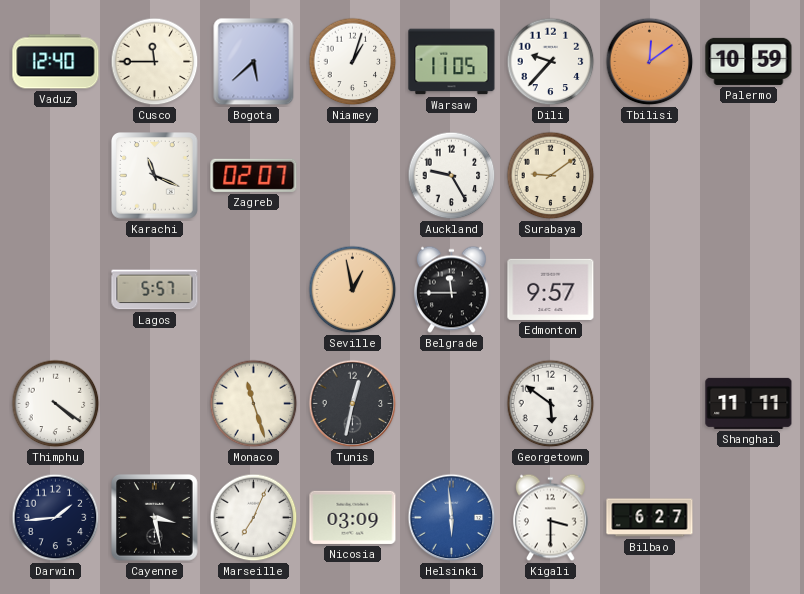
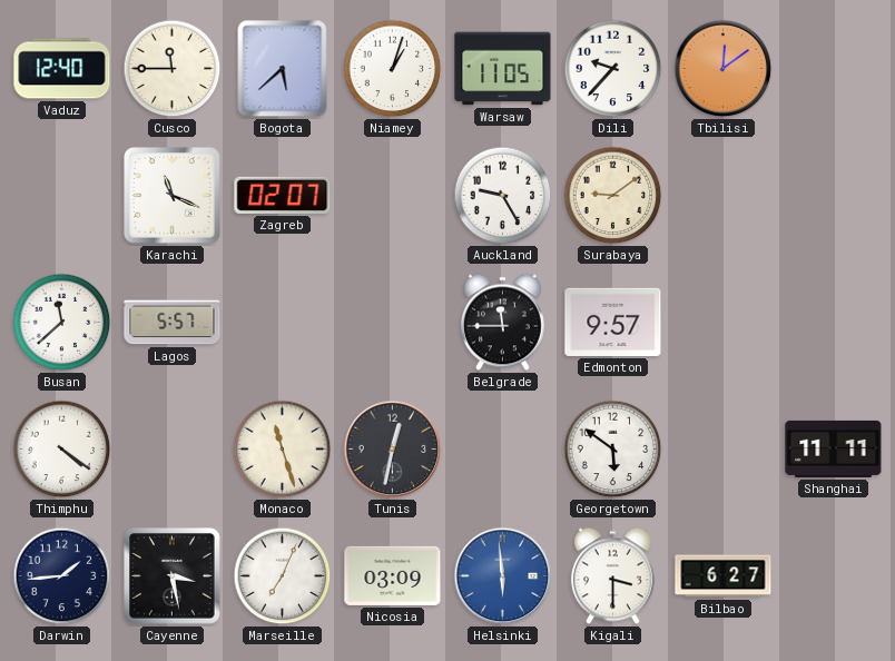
Palermo: 10:59 -> none (749, 61)
Busan: none -> 11:38 (62, 323)
Seville: 12:58 -> none (353, 290)
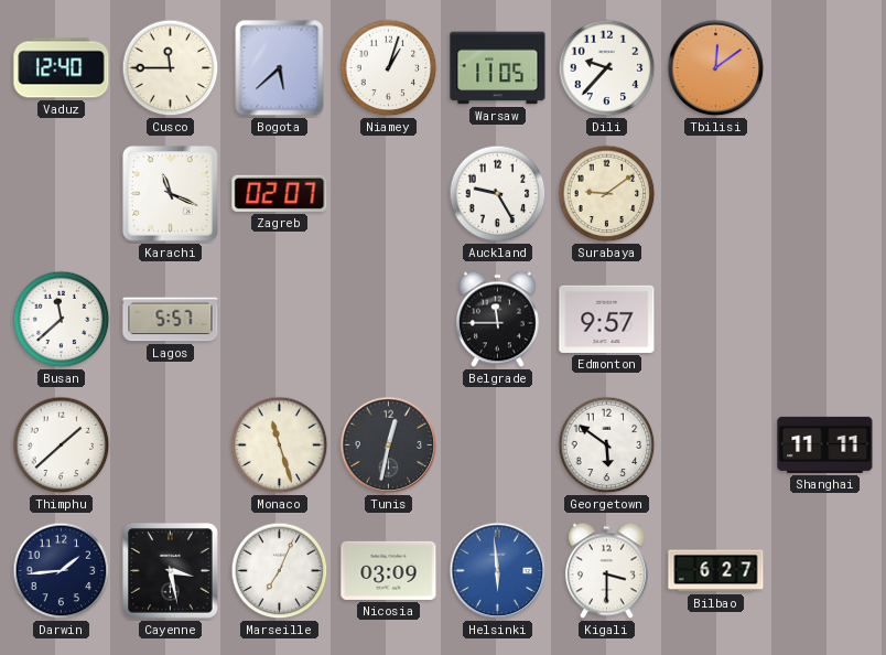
Thimphu: 4:21 -> 1:38 (62, 445)
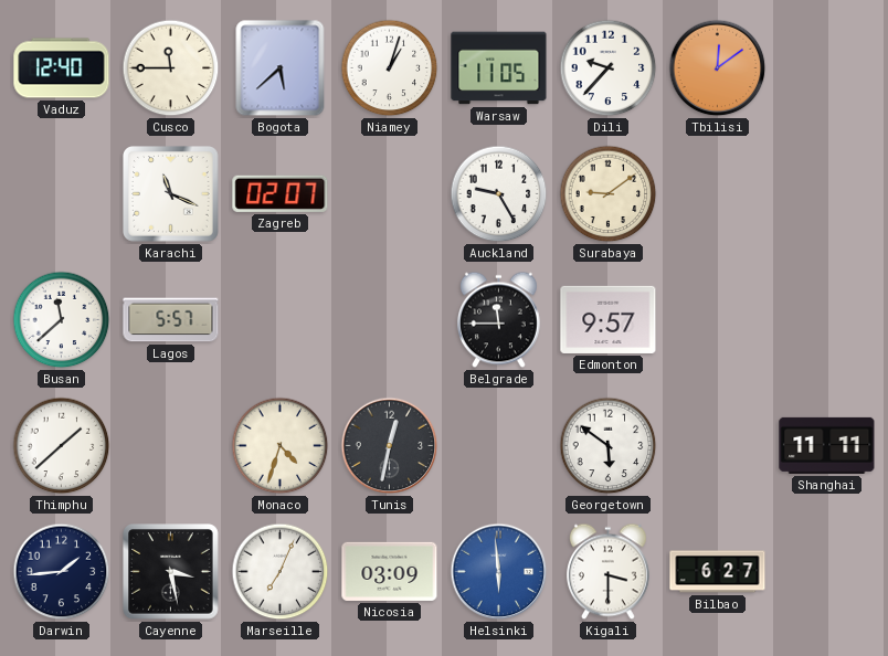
Monaco: 11:27 -> 4:33 (281, 446)
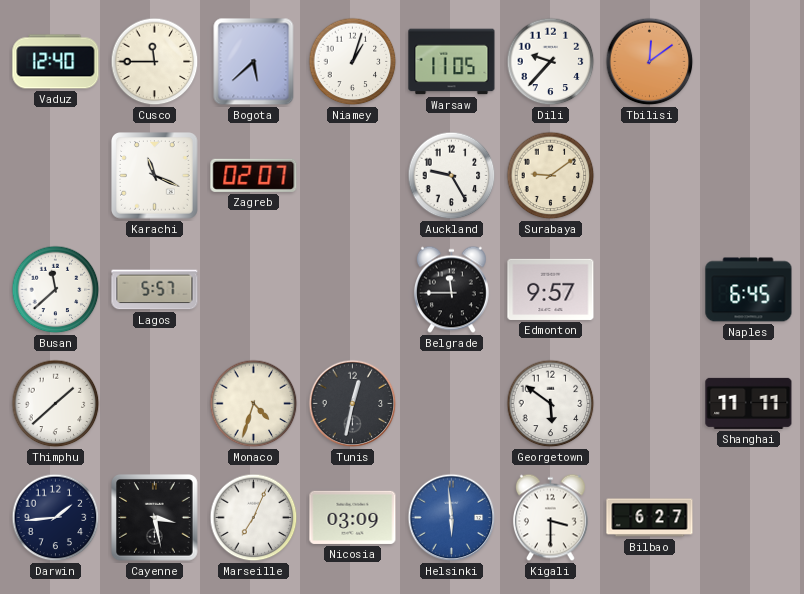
Naples: none -> 6:45 (749, 290)
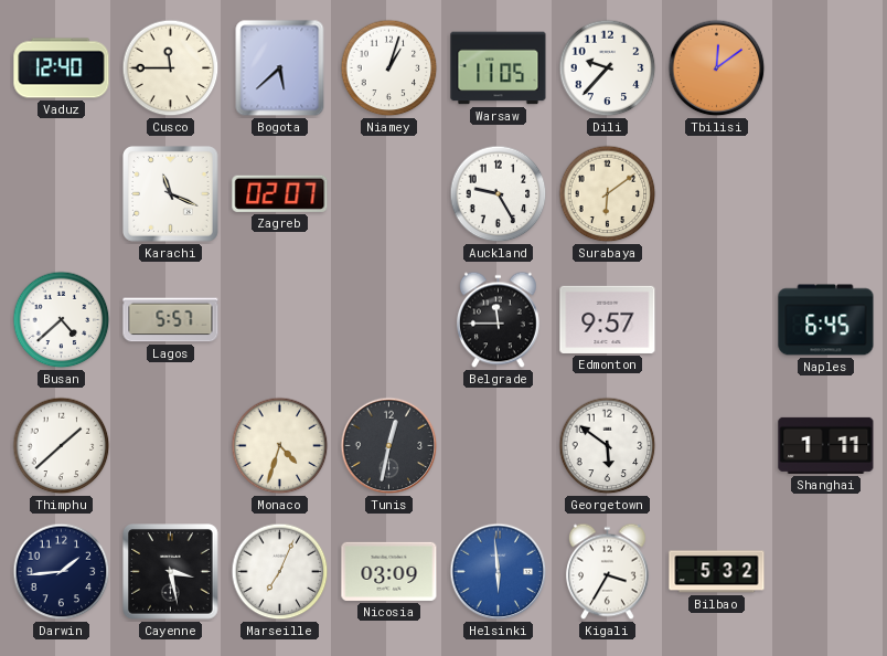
Surabaya: 9:09 -> 6:09 (608, 194)
Busan: 11:38 -> 4:38 (62, 320)
Shanghai: 11:11 -> 1:11 (826, 445)
Kigali: 3:30 -> 3:35 (607, 572)
Bilbao: 6:27 -> 5:32 (717, 572)
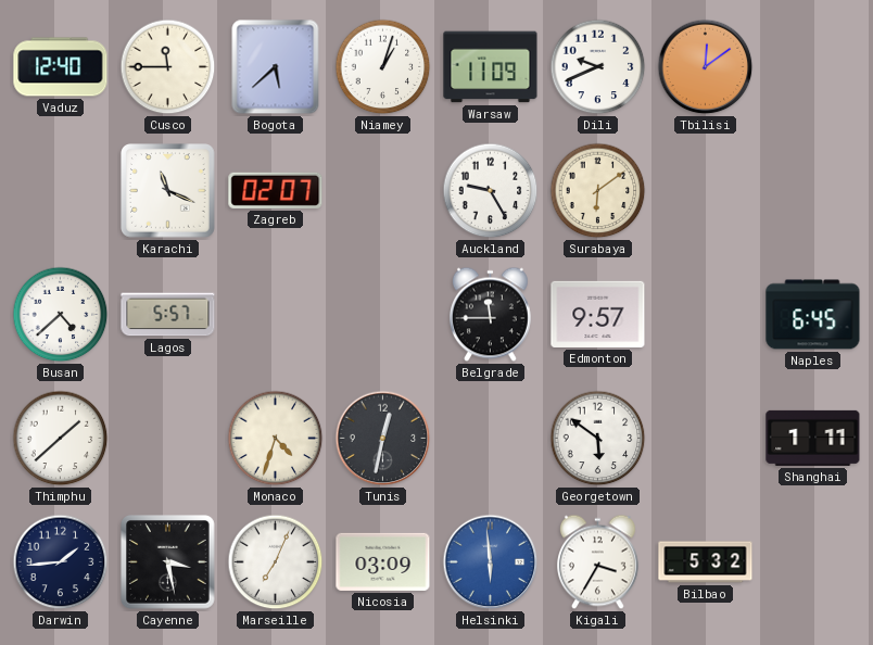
Warsaw: 11:05 -> 11:09 (491, 67)
Dili: 9:37 -> 9:41 (598, 67)
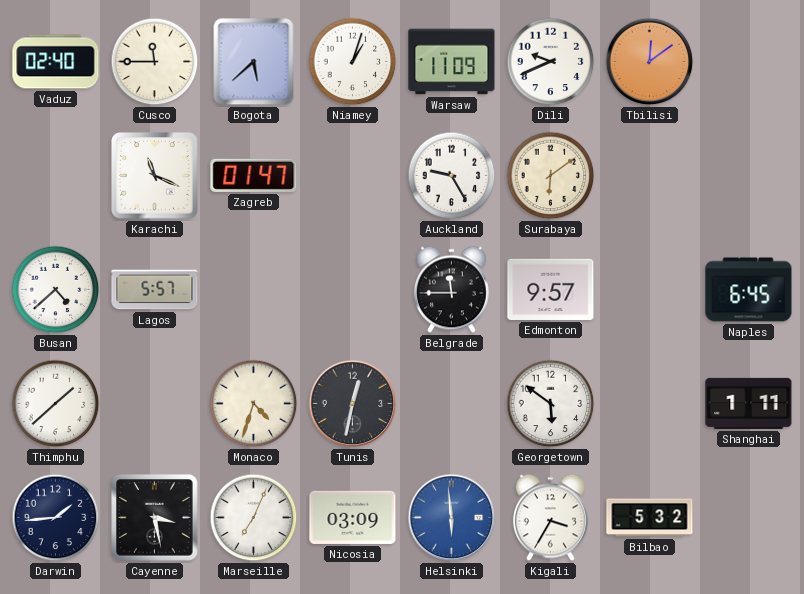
Vaduz: 12:40 -> 02:40 (56, 62)
Zagreb: 02:07 -> 01:47 (254, 175)
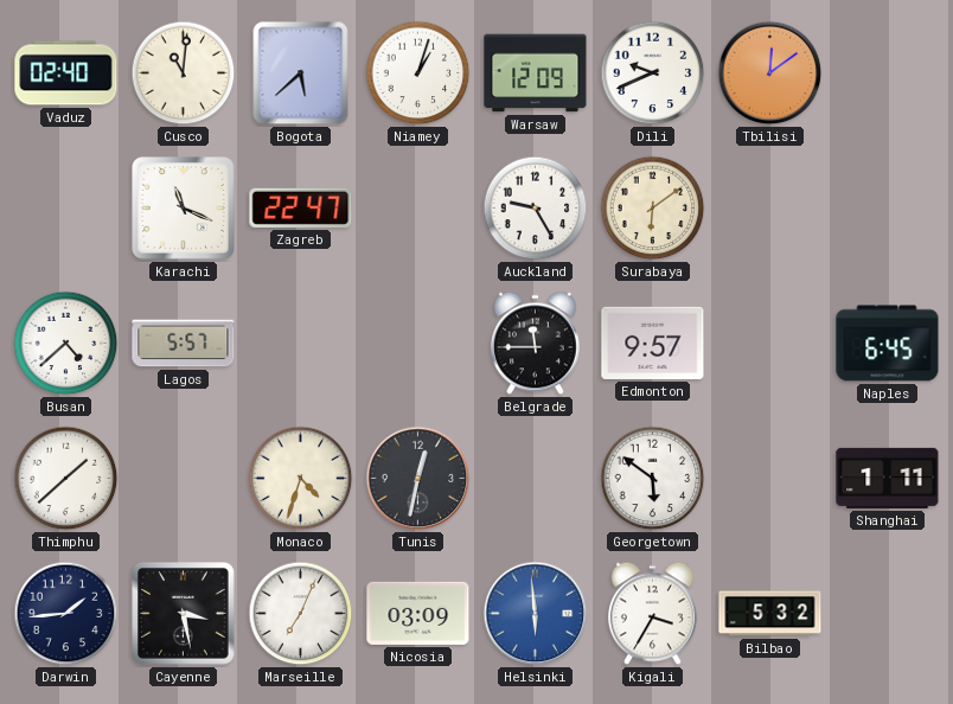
Cusco: 11:45 -> 11:01 (184, 73)
Warsaw: 11:09 -> 12:09 (536, 73)
Zagreb: 01:47 -> 22:47 (301, 207)
